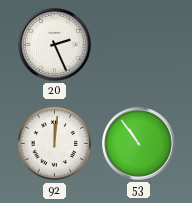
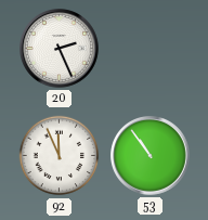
92: 12:01 -> 11:56 (60, 156)
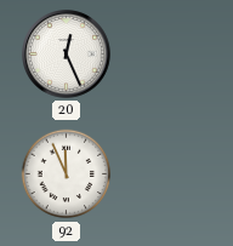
20: 2:26 -> 12:26 (67, 55)
53: 10:54 -> none (151, 156)
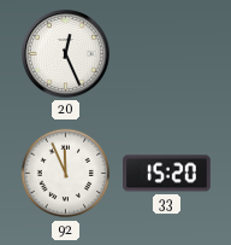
33: none -> 15:20 (167, 174)
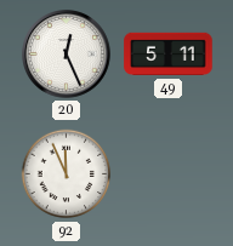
49: none -> 5:11 (169, 55)
33: 15:20 -> none (167, 174)
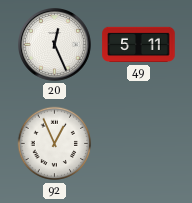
92: 11:56 -> 12:56 (55, 144)
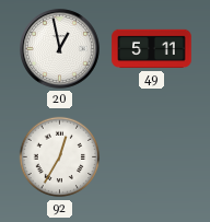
20: 12:26 -> 12:58 (60, 49)
92: 12:56 -> 12:35 (60, 157)
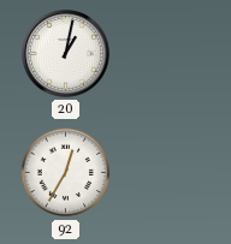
20: 12:58 -> 1:02 (66, 54)
49: 5:11 -> none (152, 49)
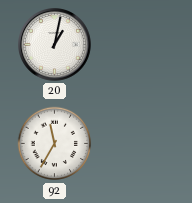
92: 12:35 -> 11:35 (55, 144)
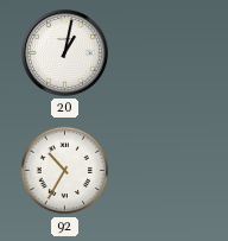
92: 11:35 -> 10:35 (65, 171)
